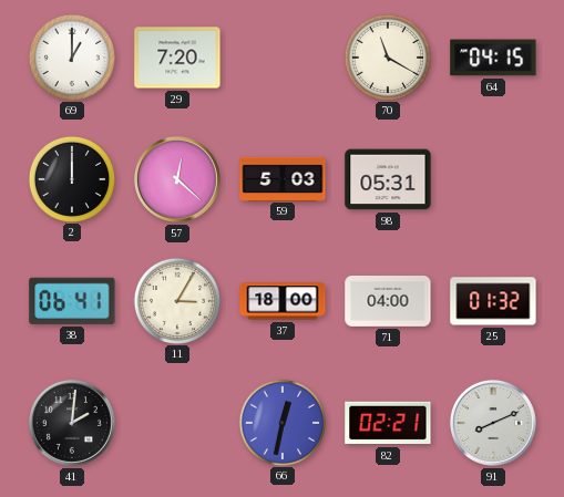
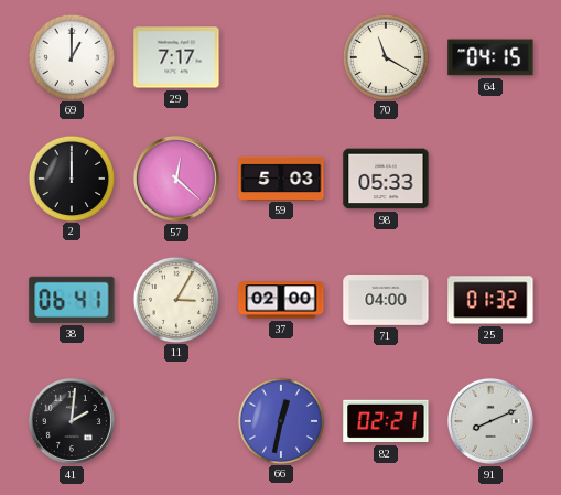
29: 7:20 -> 7:17 (176, 57)
98: 05:31 -> 05:33 (386, 179)
37: 18:00 -> 02:00 (281, 300)
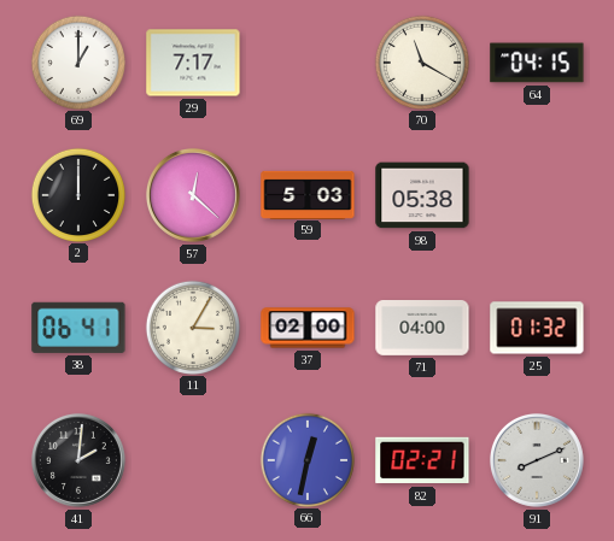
98: 05:33 -> 05:38 (422, 195)
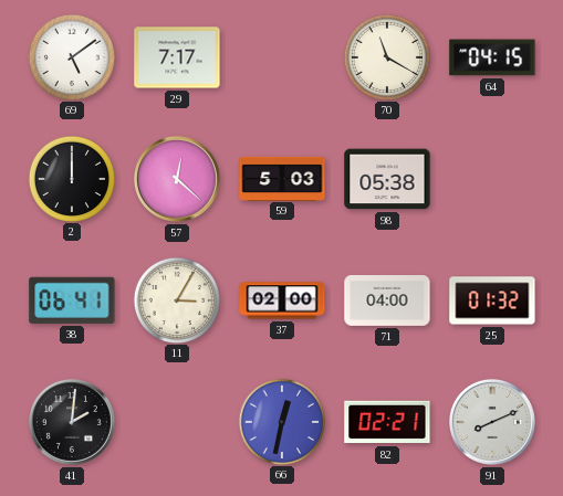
69: 1:00 -> 5:09 (71, 56)
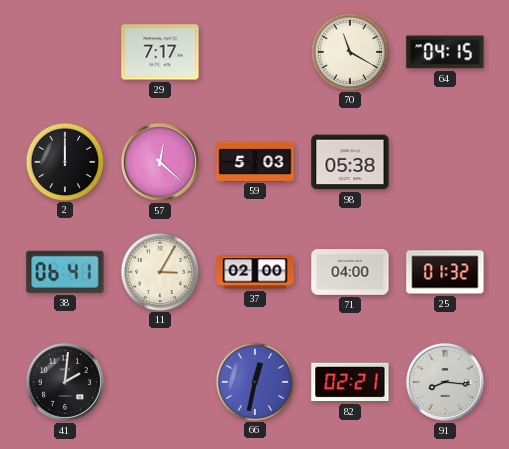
69: 5:09 -> none (71, 56)
91: 8:11 -> 8:16 (445, 382)
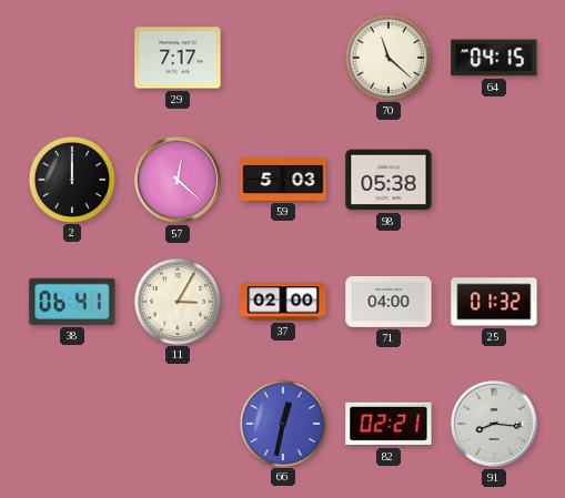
70: 11:20 -> 11:22 (387, 57)
41: 2:01 -> none (65, 382)
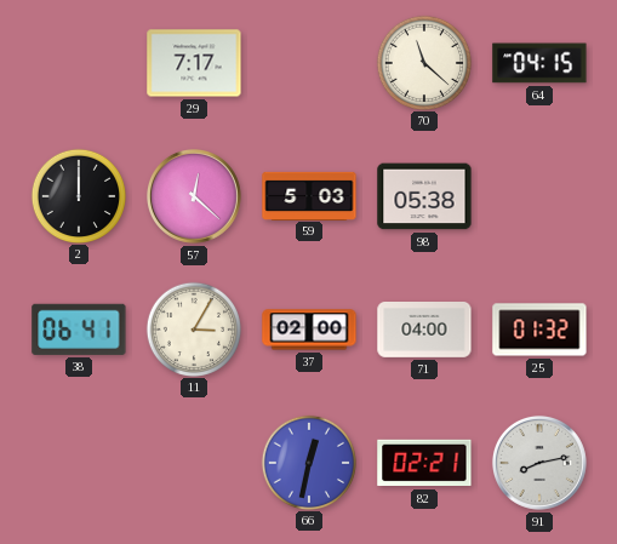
91: 8:16 -> 8:13 (539, 463)
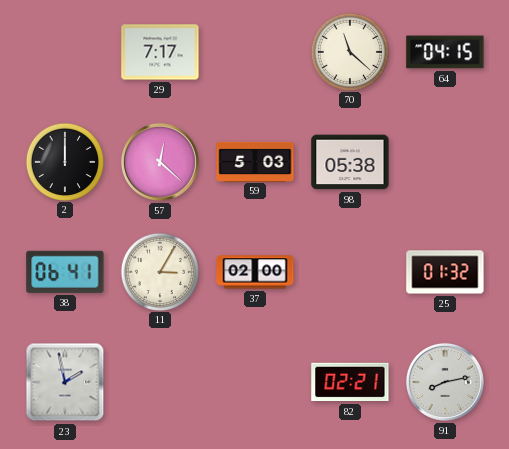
71: 04:00 -> none (424, 331)
23: none -> 1:58 (65, 382)
66: 12:32 -> none (308, 462)
